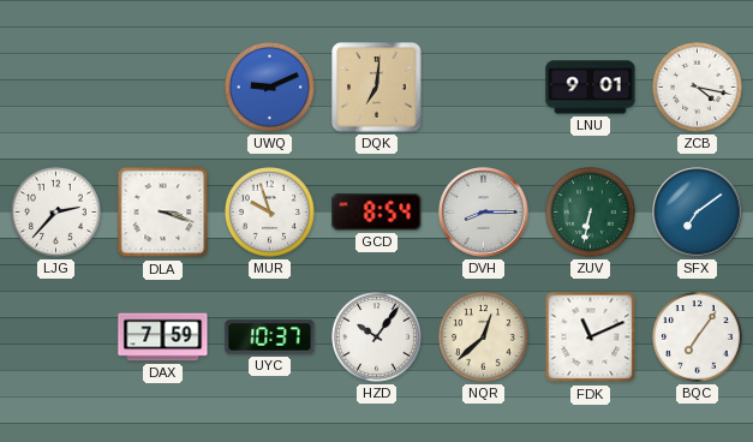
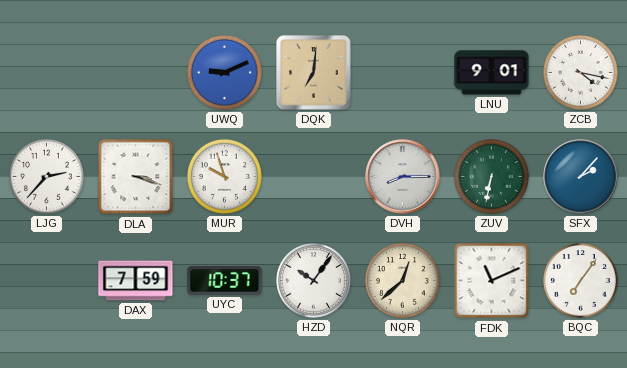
GCD: 8:54 -> none (377, 213)
SFX: 7:09 -> 2:07 (581, 177)
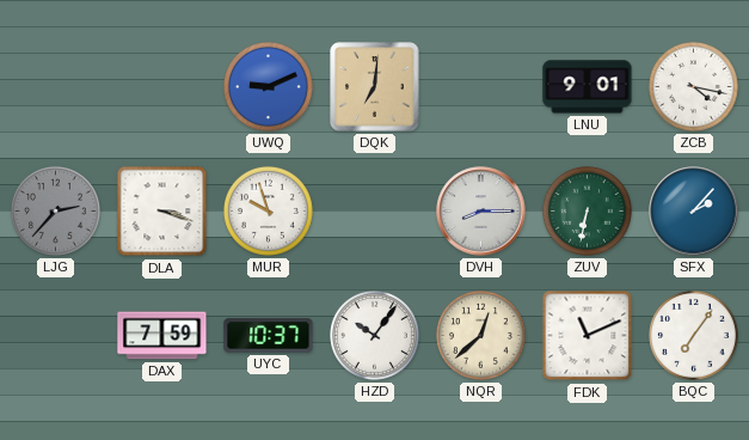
LJG dial: white -> grey (56, 212)
